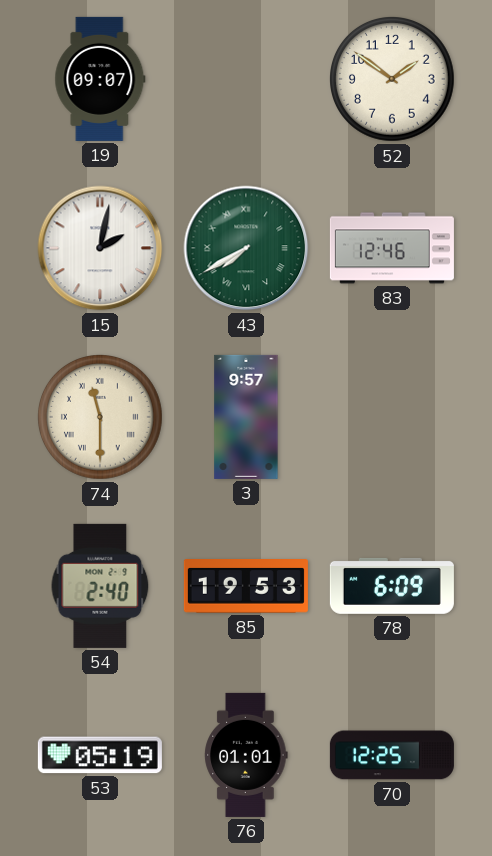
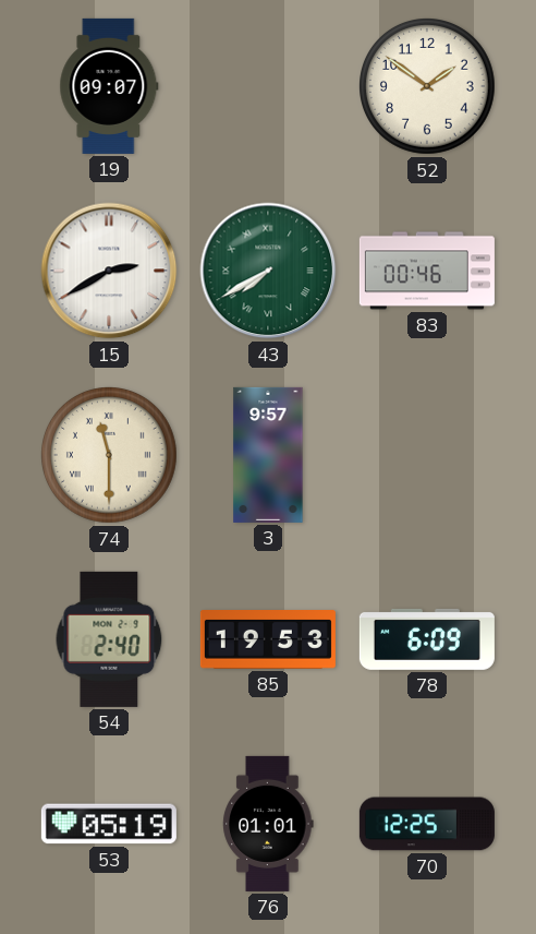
15: 2:02 -> 2:40 (109, 271)
83: 12:46 -> 00:46 (427, 271)
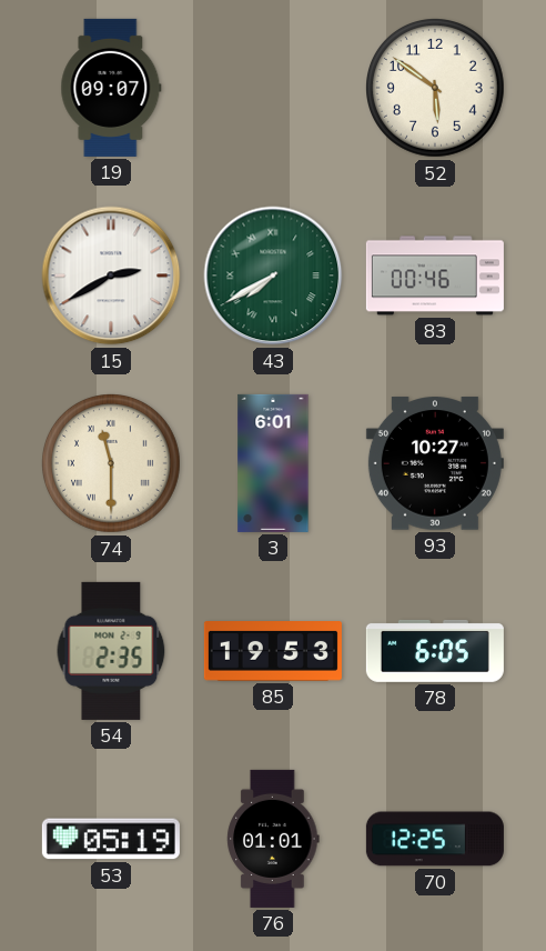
52: 1:51 -> 5:51 (436, 89)
3: 9:57 -> 6:01 (273, 463)
93: none -> 10:27 (435, 463)
54: 2:40 -> 2:35 (111, 651)
78: 6:09 -> 6:05 (435, 651)
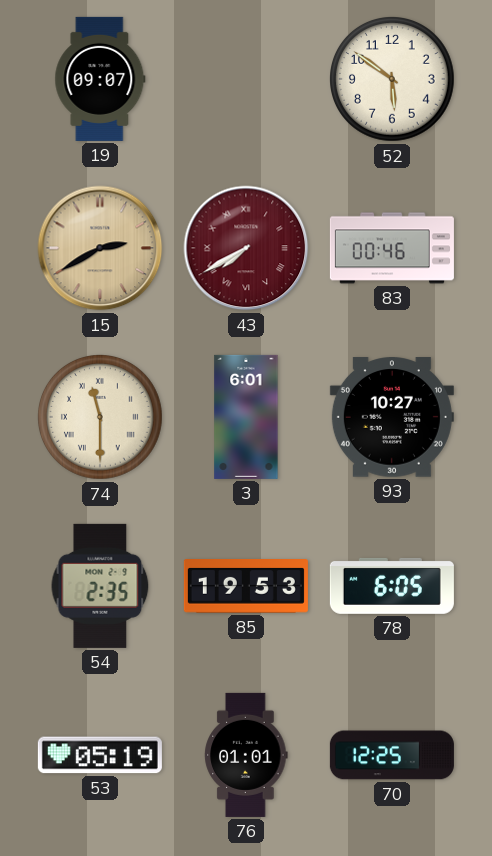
15 dial: white -> champagne (100, 248)
43 dial: green -> burgundy (246, 248)
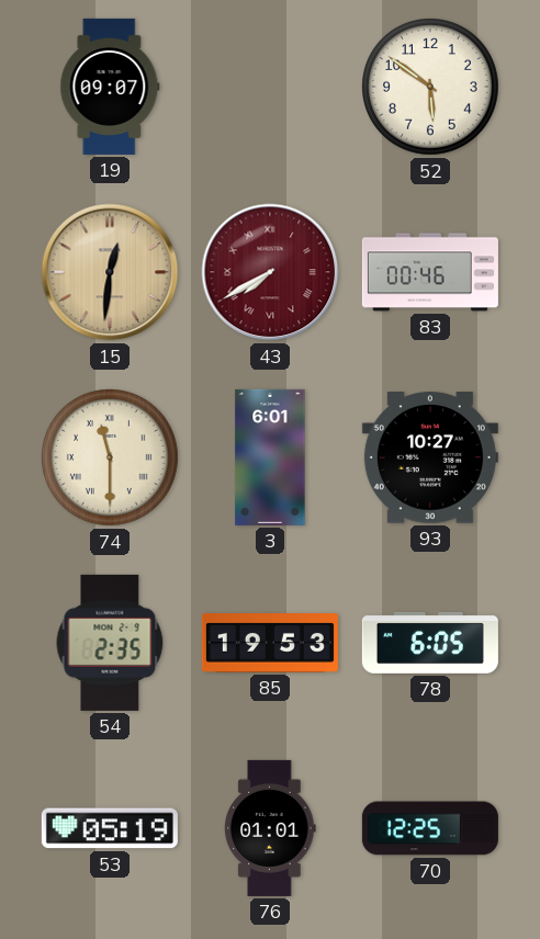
15: 2:40 -> 12:31 (110, 272)
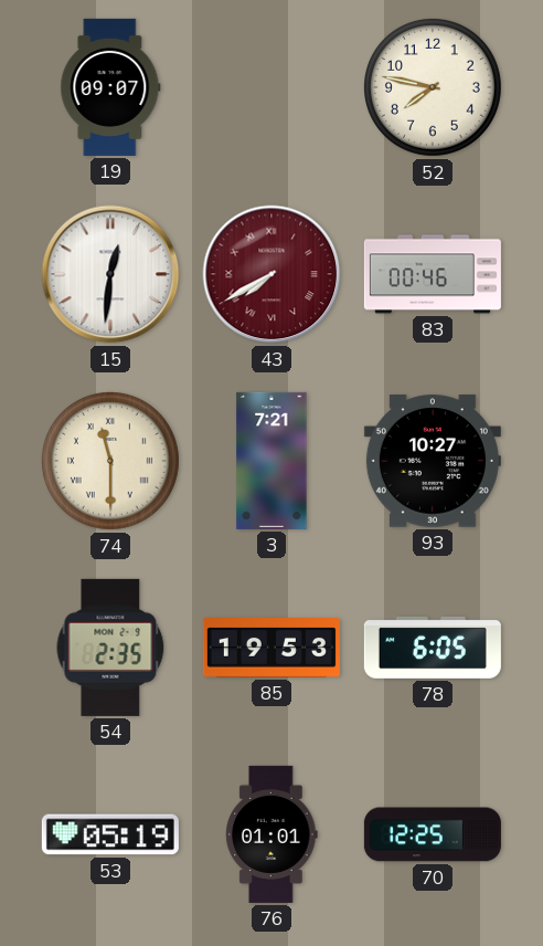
52: 5:51 -> 7:47 (434, 88)
15 dial: champagne -> white (110, 274)
3: 6:01 -> 7:21 (271, 461)
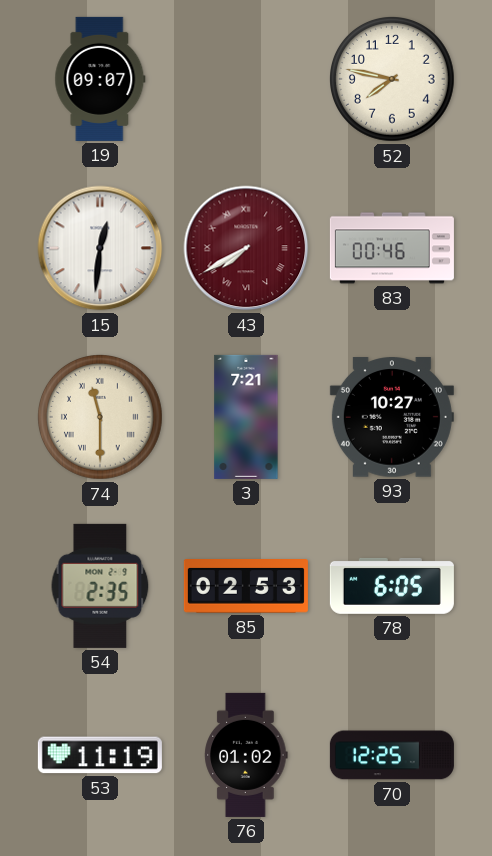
85: 19:53 -> 02:53 (246, 587)
53: 05:19 -> 11:19 (100, 755)
76: 01:01 -> 01:02 (246, 755)
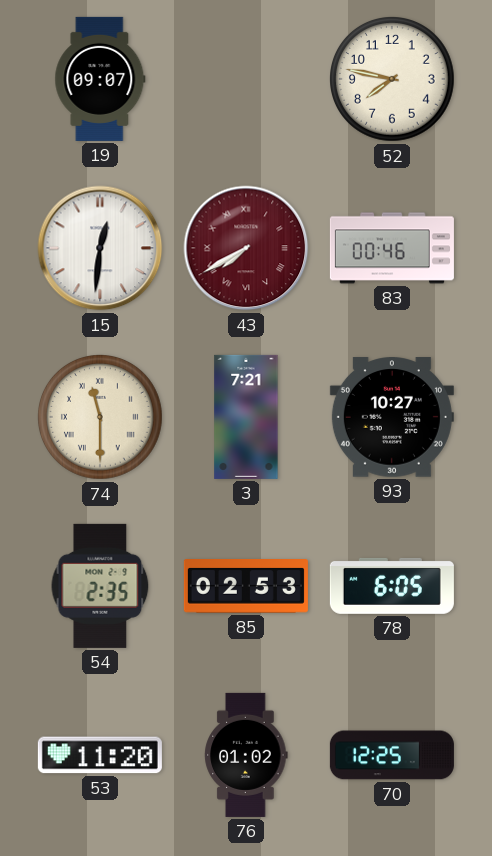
53: 11:19 -> 11:20 (100, 755)
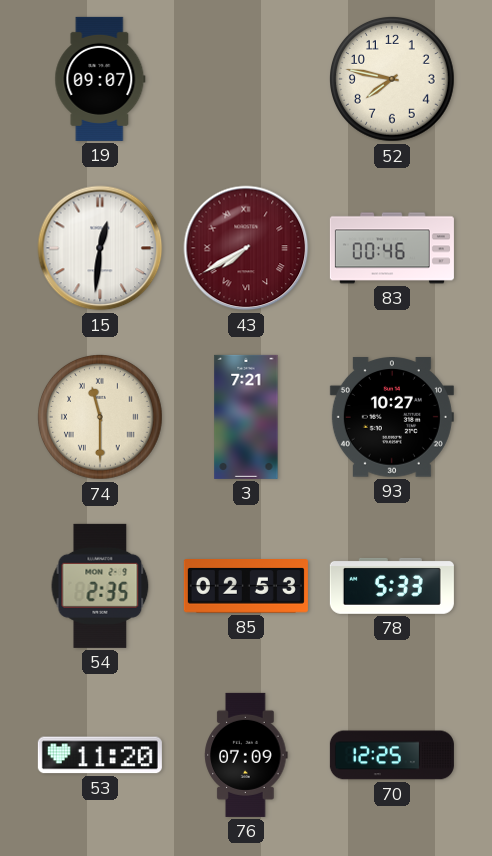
78: 6:05 -> 5:33 (392, 586)
76: 01:02 -> 07:09 (246, 755)
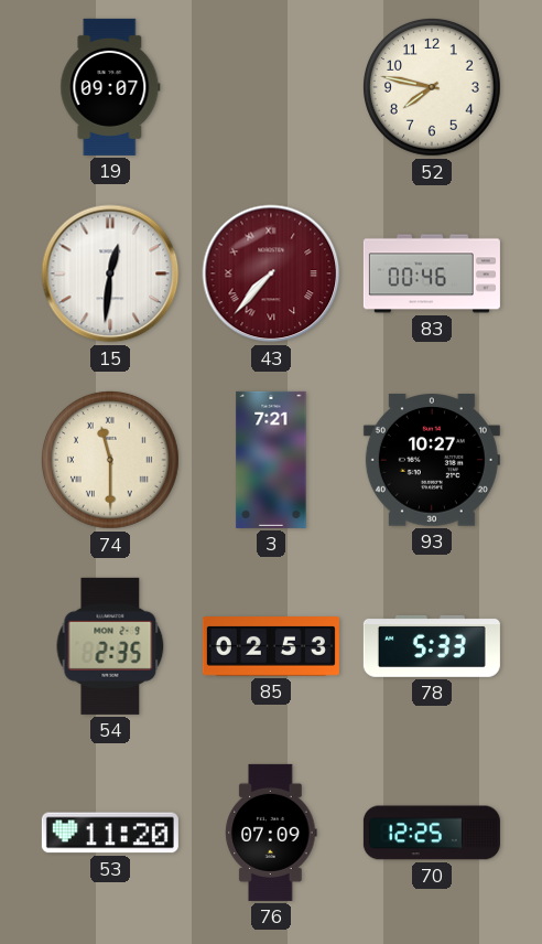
43: 7:40 -> 7:37 (271, 273)
